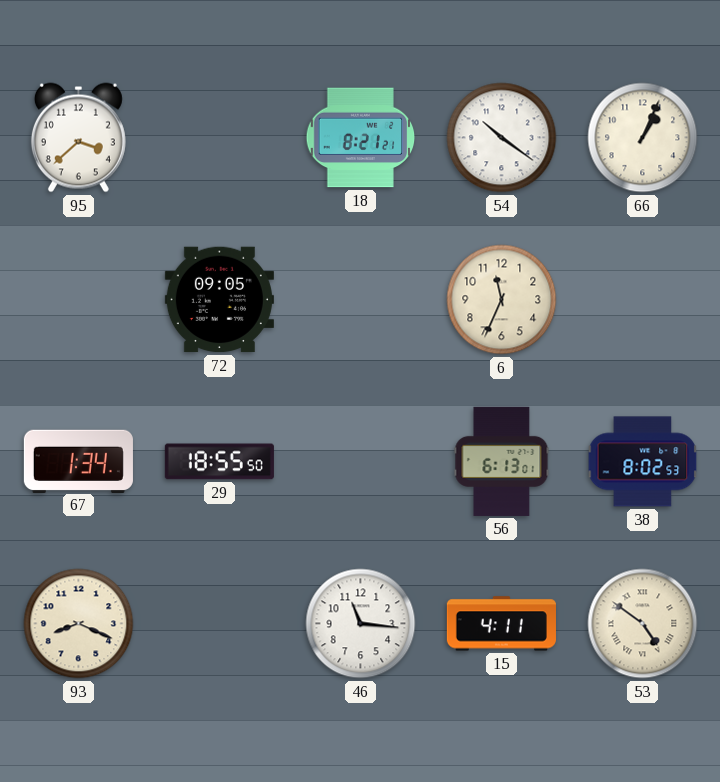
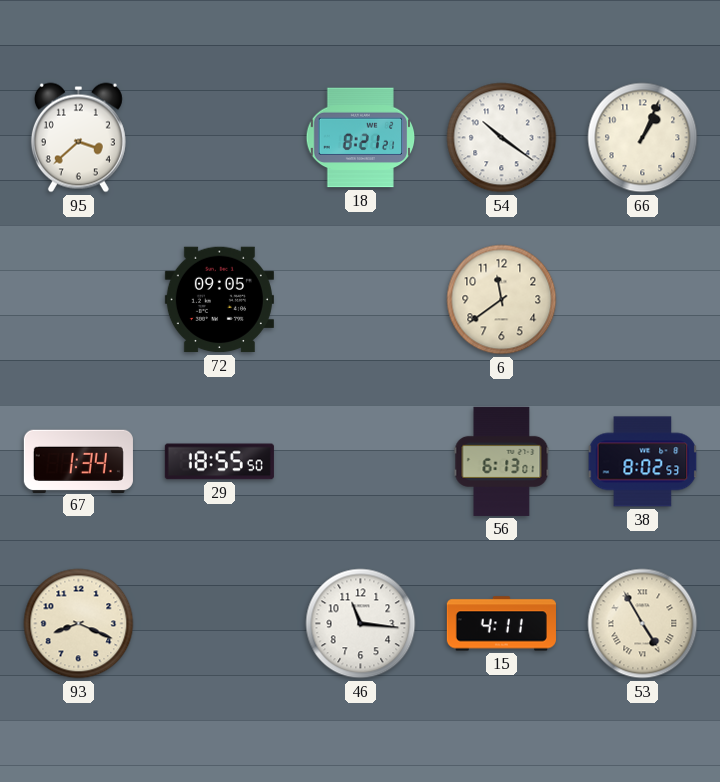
6: 11:34 -> 11:39 (502, 300)
53: 4:51 -> 4:55 (643, 624)
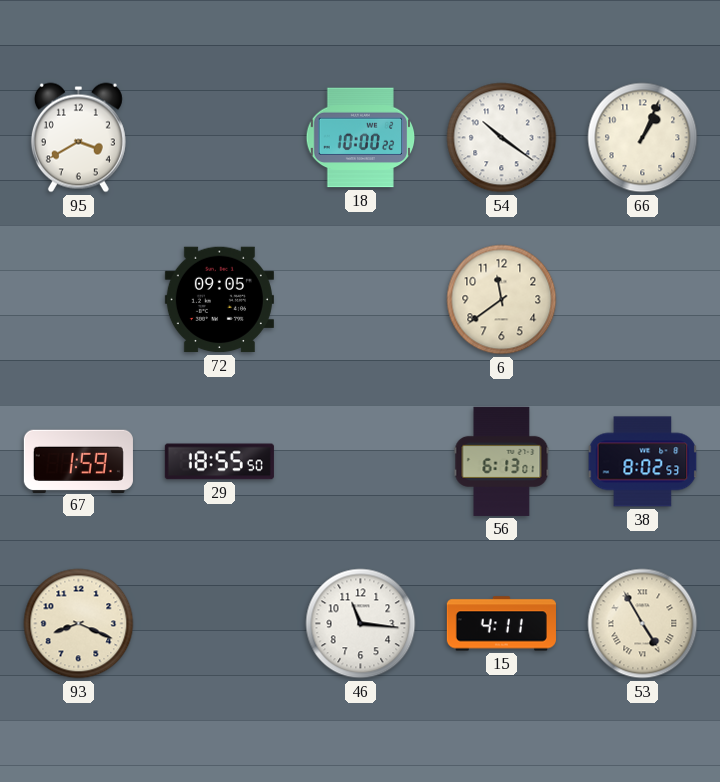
95: 3:38 -> 3:40 (78, 138)
18: 8:21 -> 10:00 (361, 138)
67: 1:34 -> 1:59 (78, 461)
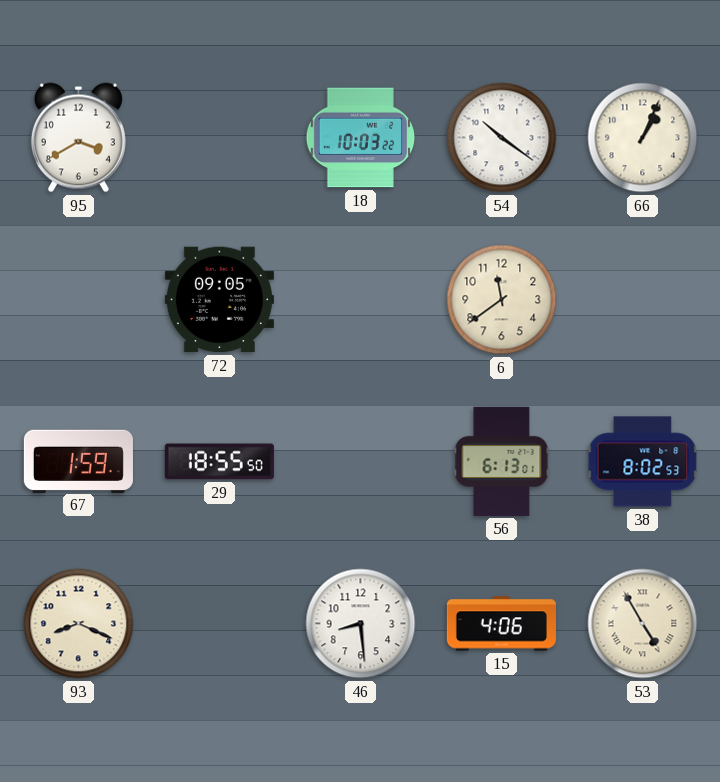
18: 10:00 -> 10:03 (361, 138)
46: 11:16 -> 8:29 (361, 624)
15: 4:11 -> 4:06 (501, 624)
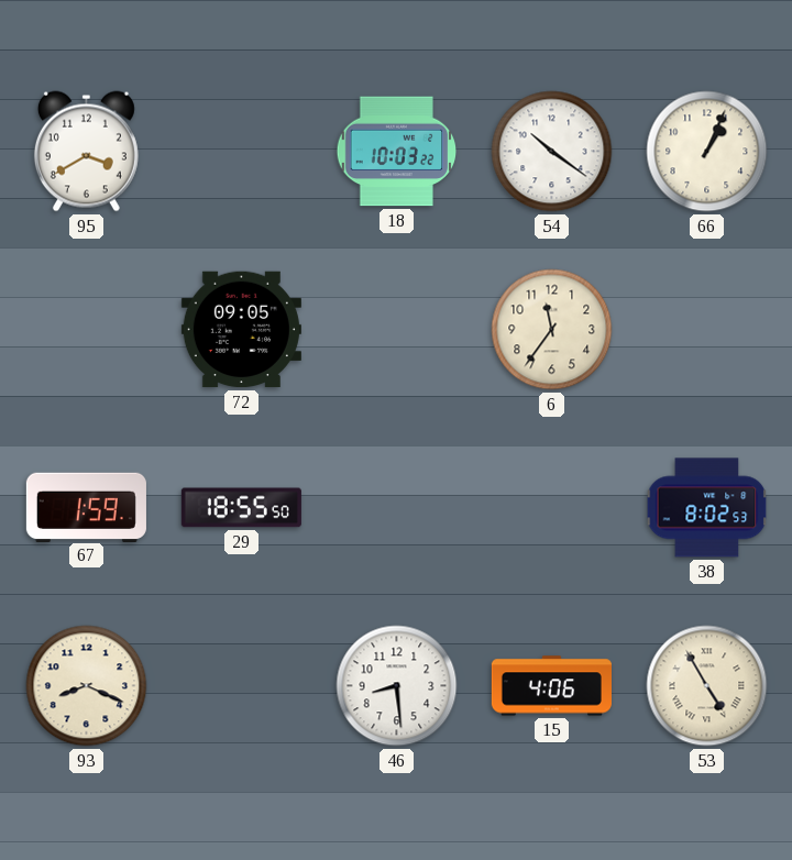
6: 11:39 -> 11:36 (552, 330)
56: 6:13 -> none (502, 461)
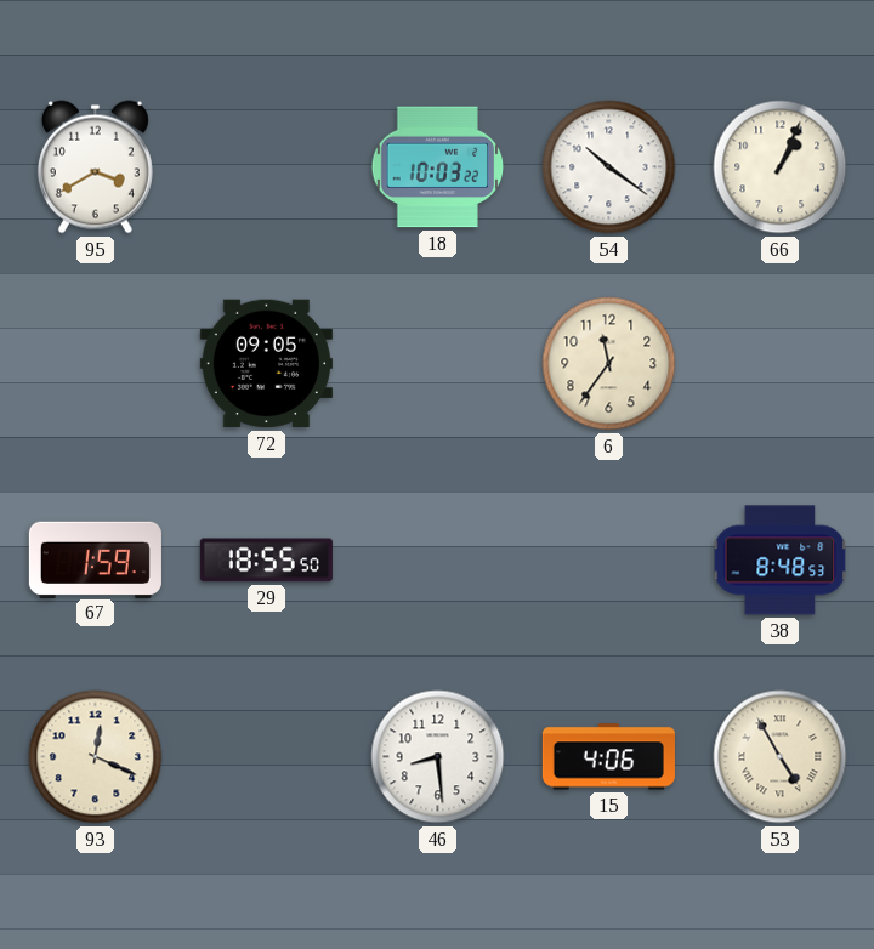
38: 8:02 -> 8:48 (781, 561)
93: 8:19 -> 12:19 (96, 757)
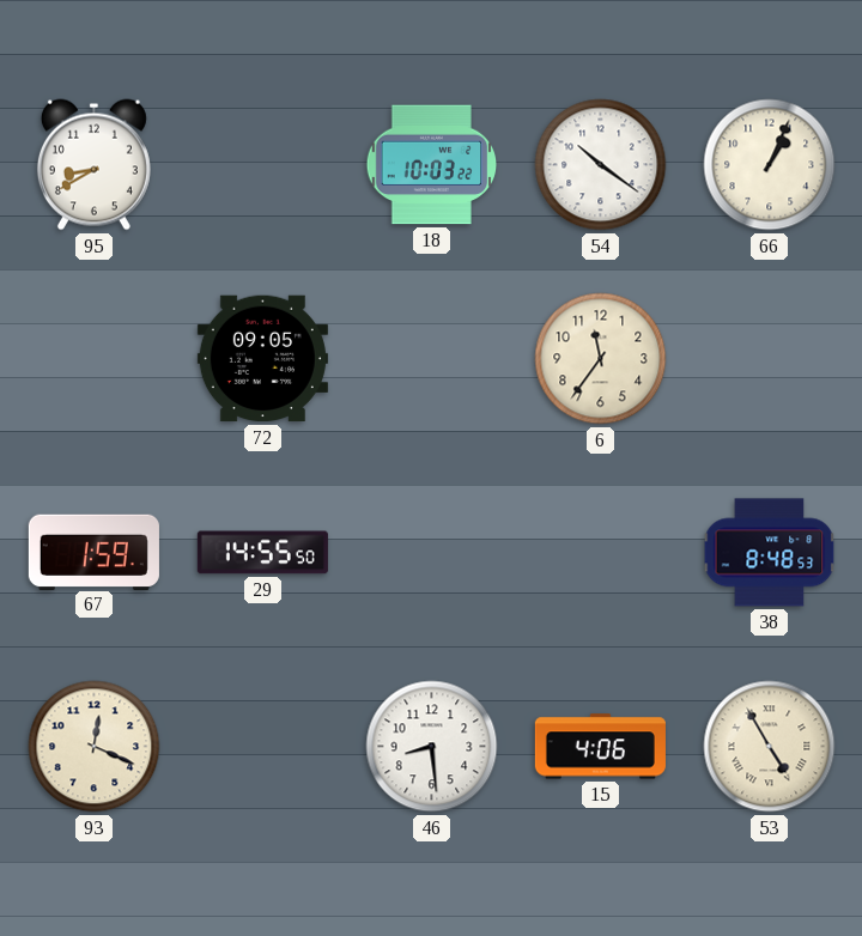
95: 3:40 -> 8:40 (93, 165)
29: 18:55 -> 14:55 (262, 553)
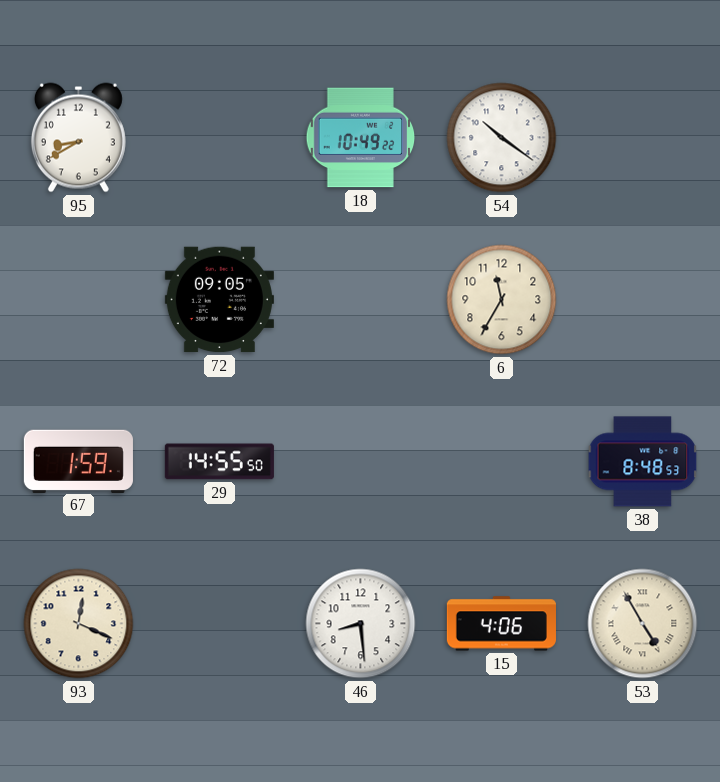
18: 10:03 -> 10:49 (361, 138)
66: 1:04 -> none (770, 165)
6: 11:36 -> 11:35 (502, 300)
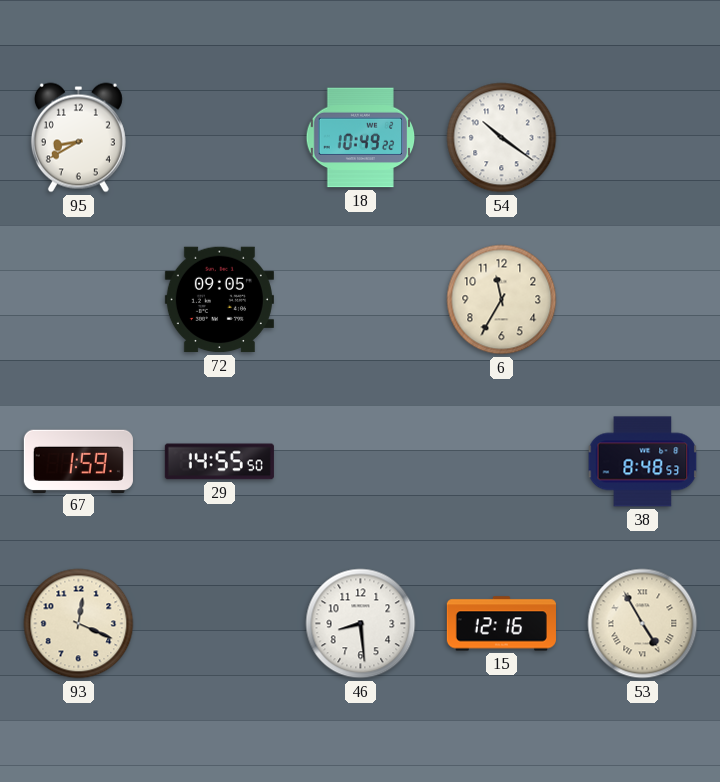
15: 4:06 -> 12:16 (501, 624)
